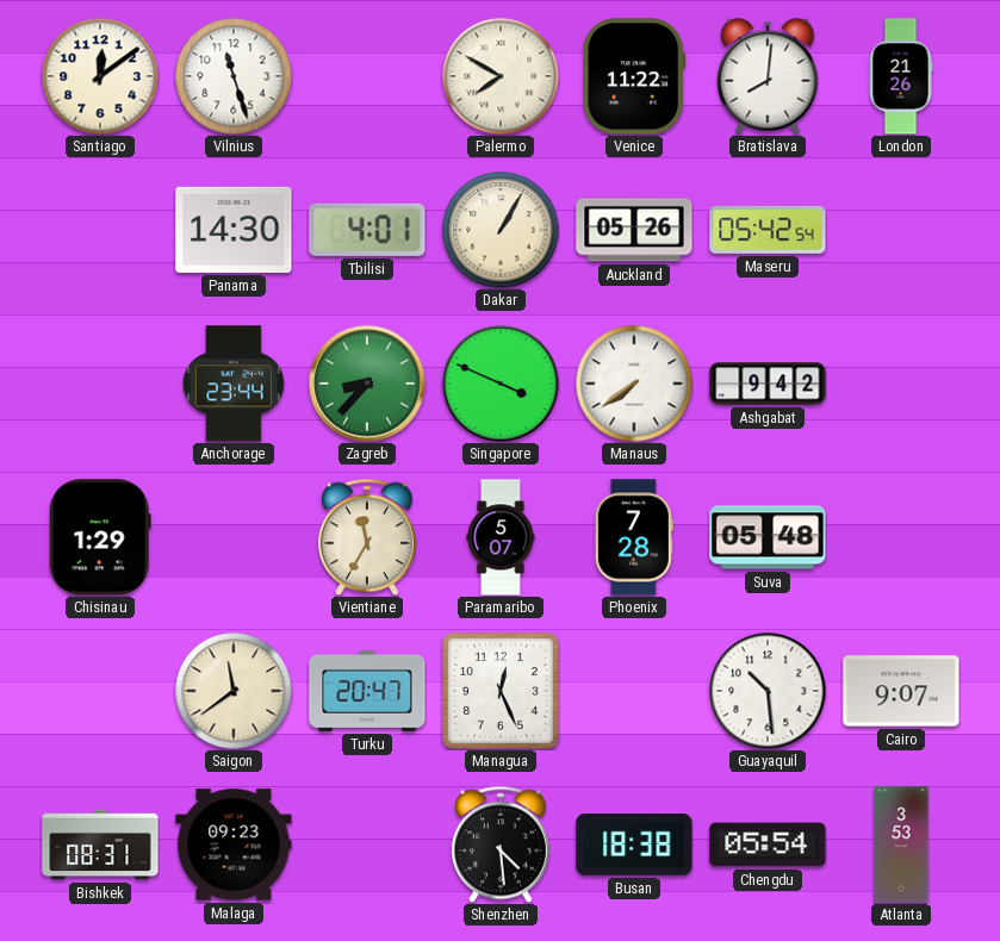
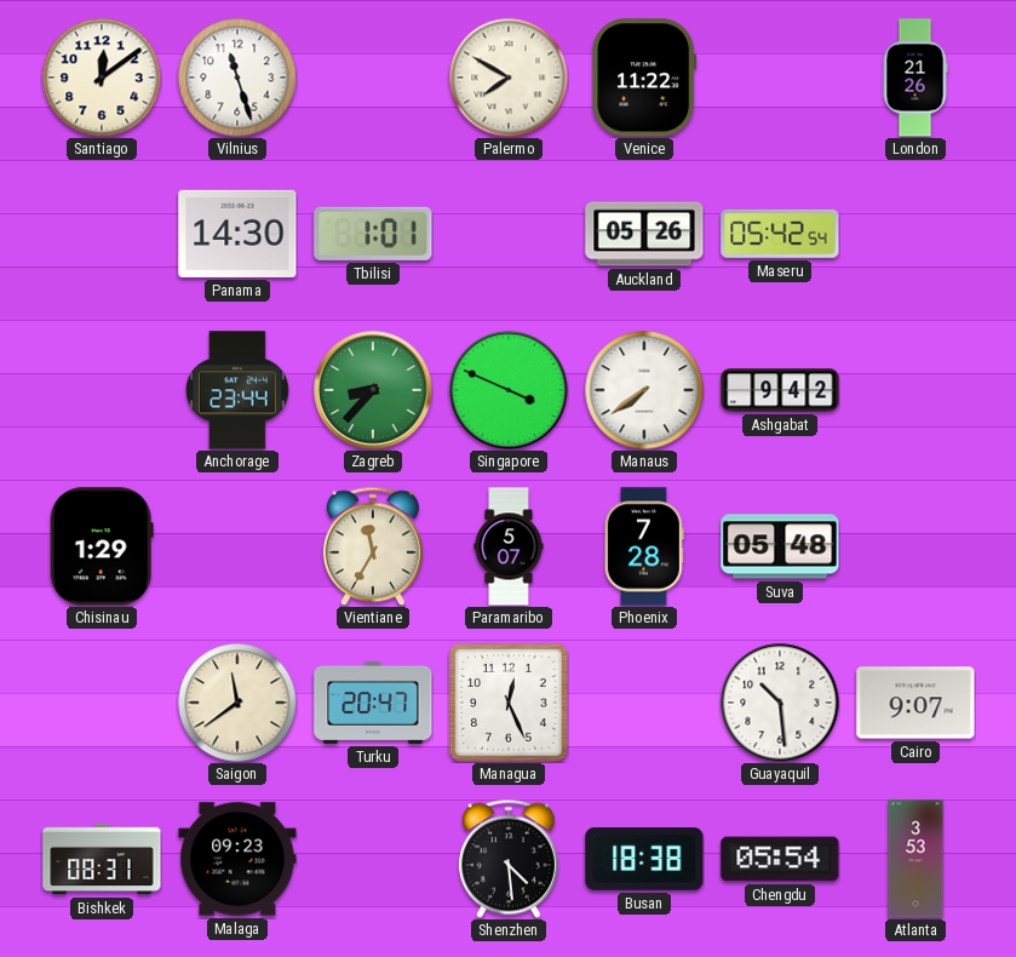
Bratislava: 8:01 -> none (768, 76)
Tbilisi: 4:01 -> 1:01 (373, 234)
Dakar: 1:05 -> none (501, 230)
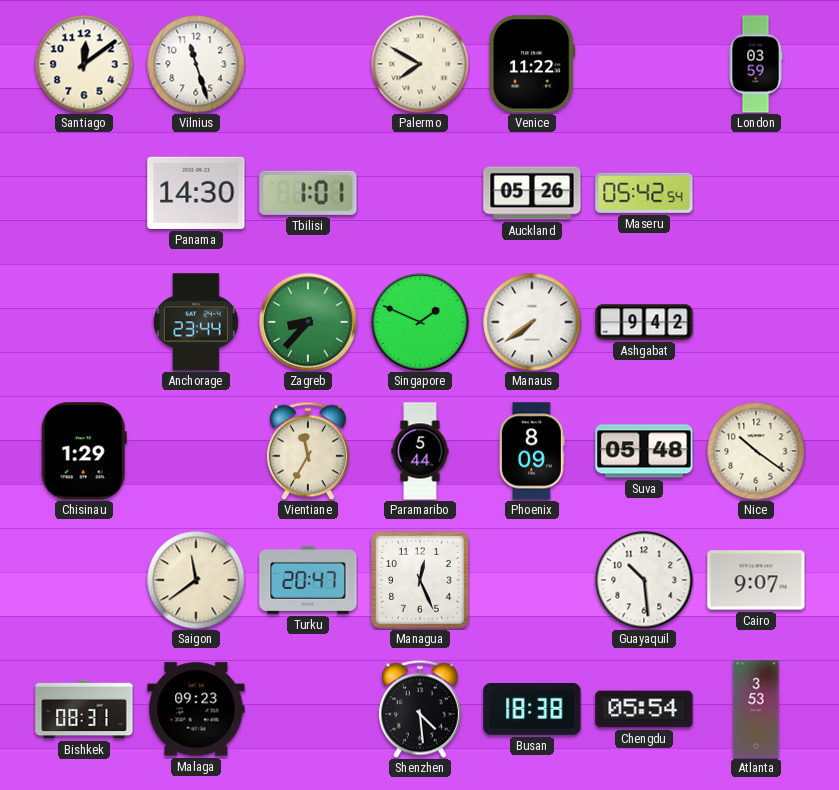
London: 21:26 -> 03:59 (756, 64)
Singapore: 3:49 -> 1:49 (420, 322)
Paramaribo: 5:07 -> 5:44 (420, 451)
Phoenix: 7:28 -> 8:09 (532, 451)
Nice: none -> 10:21 (756, 451)
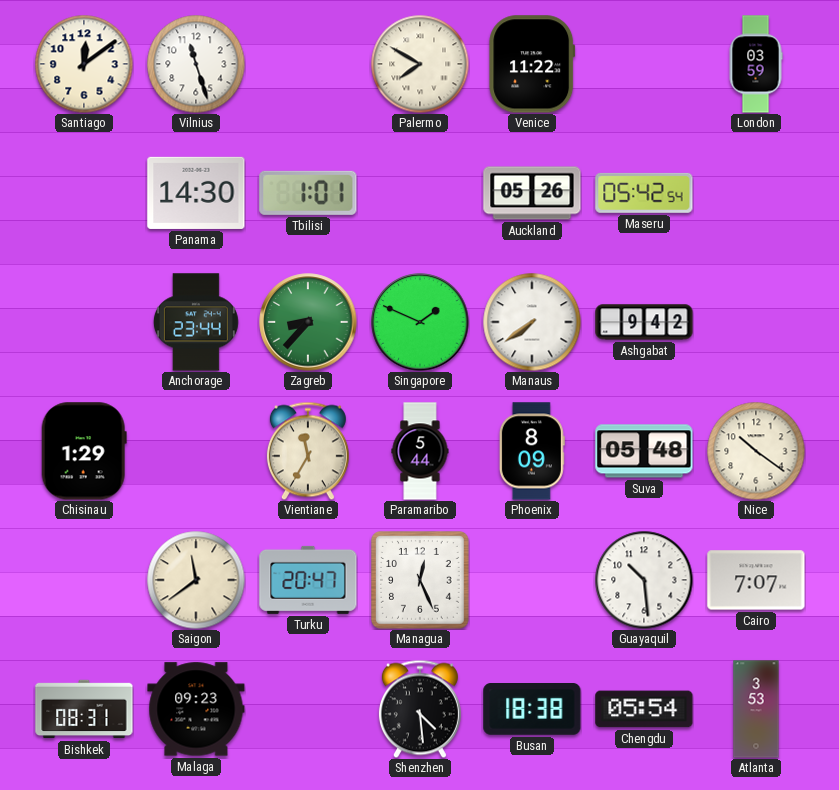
Cairo: 9:07 -> 7:07 (756, 580)
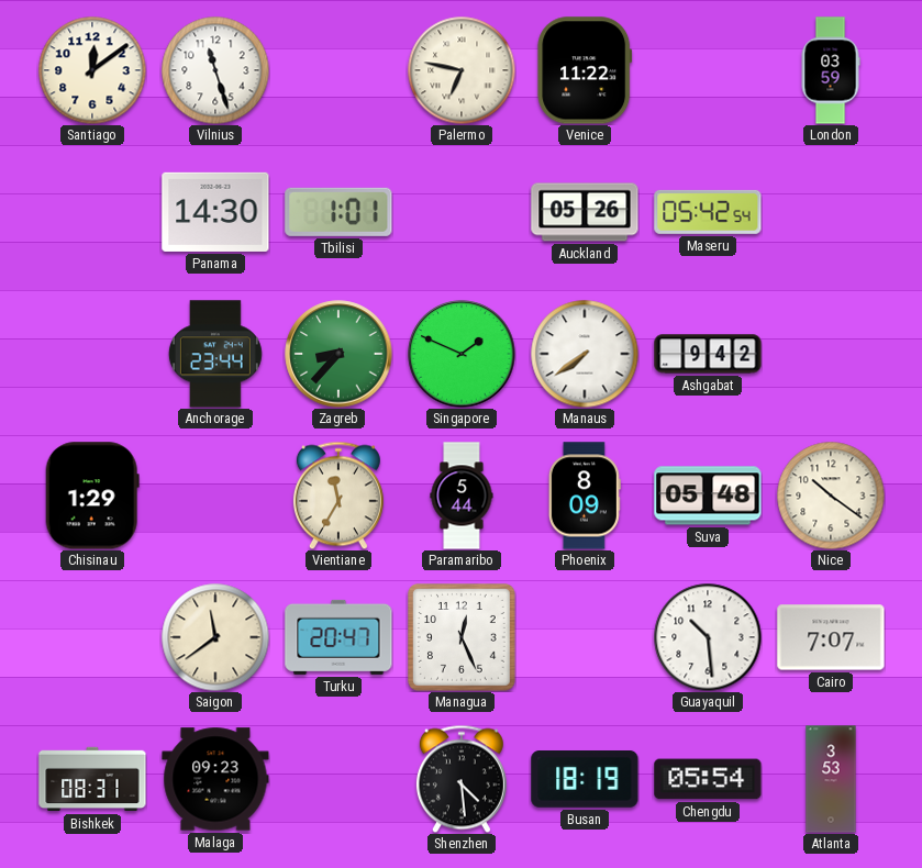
Palermo: 7:50 -> 6:47 (462, 70)
Busan: 18:38 -> 18:19 (585, 780)
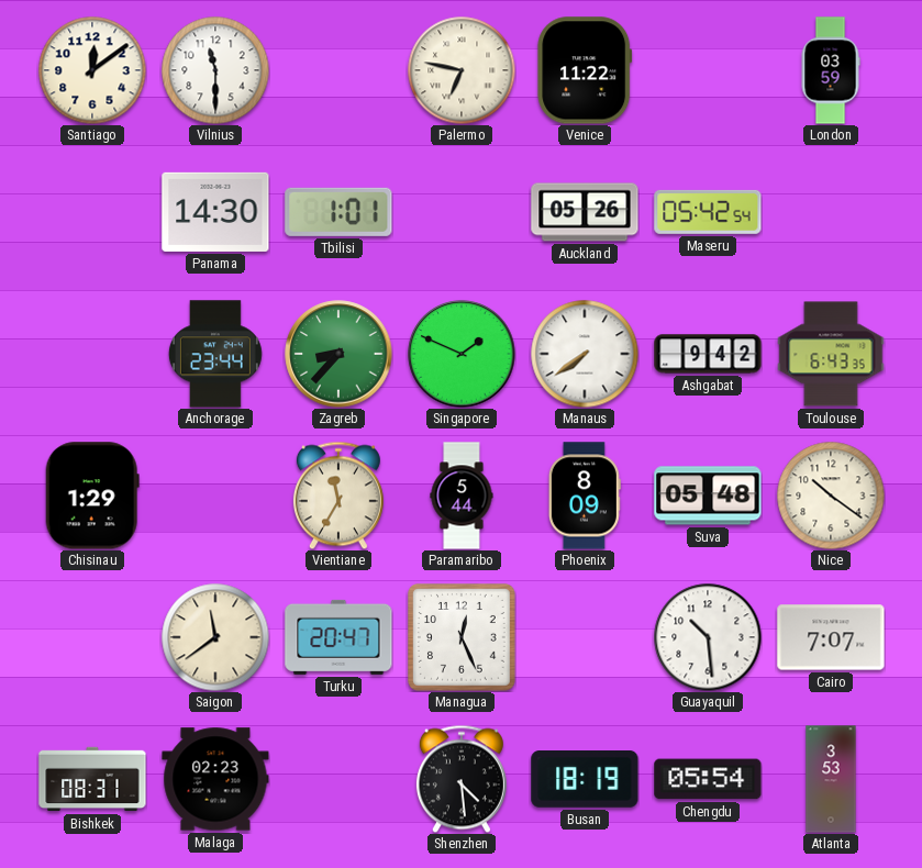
Vilnius: 11:27 -> 11:30 (215, 70)
Toulouse: none -> 6:43 (831, 354)
Malaga: 09:23 -> 02:23 (215, 779)
